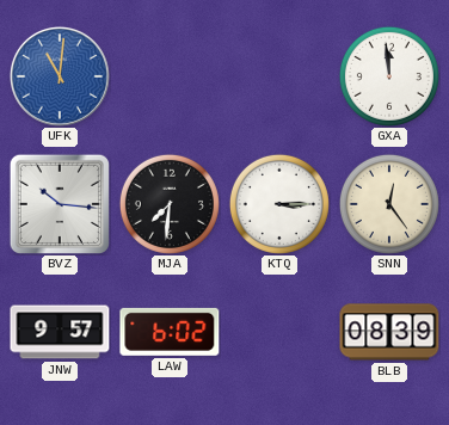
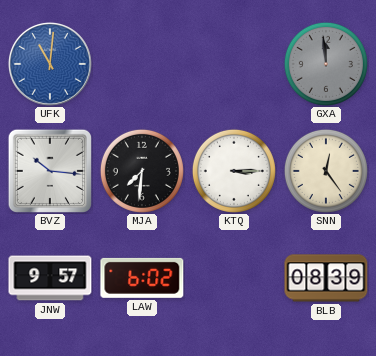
GXA dial: white -> grey (326, 64)
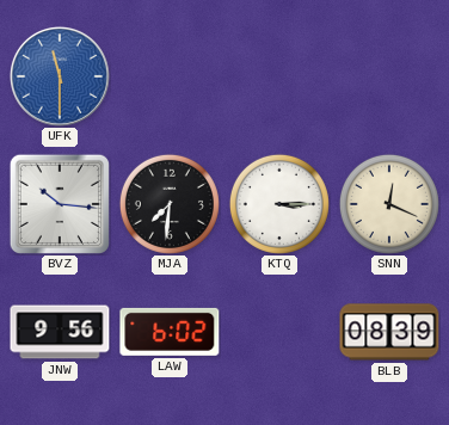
UFK: 11:01 -> 11:30 (60, 76)
GXA: 11:59 -> none (326, 64)
SNN: 12:24 -> 12:19 (389, 204)
JNW: 9:57 -> 9:56 (60, 332)
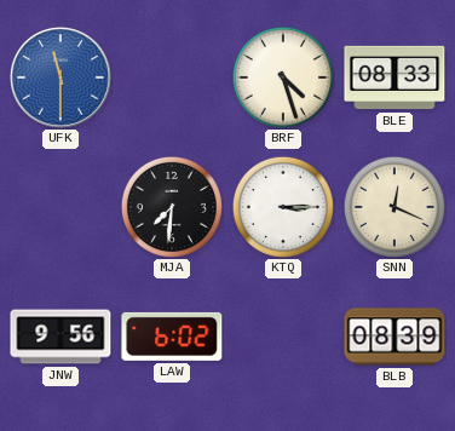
BRF: none -> 4:27 (283, 77)
BLE: none -> 08:33 (394, 77)
BVZ: 10:16 -> none (59, 203)
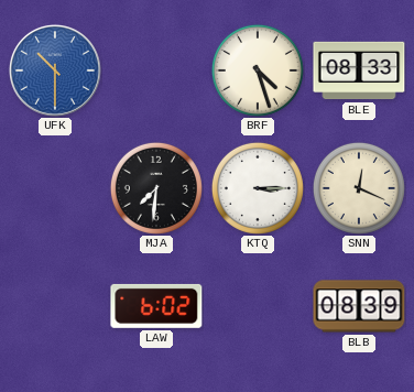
UFK: 11:30 -> 10:30 (55, 70)
JNW: 9:56 -> none (61, 337)
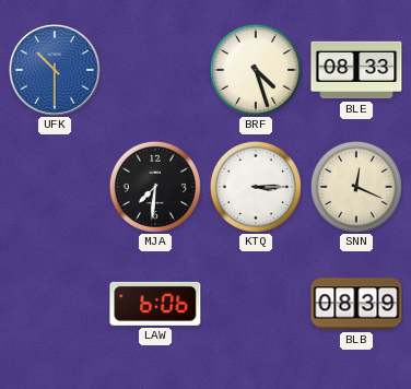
LAW: 6:02 -> 6:06 (155, 304)
